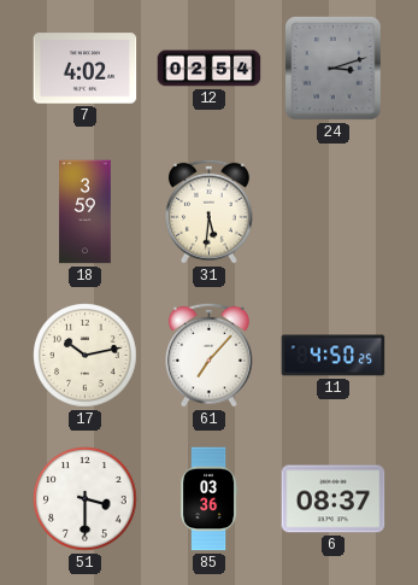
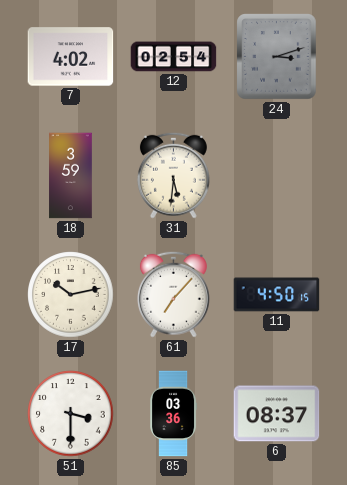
11: 4:50:25 -> 4:50:15 (277, 295)
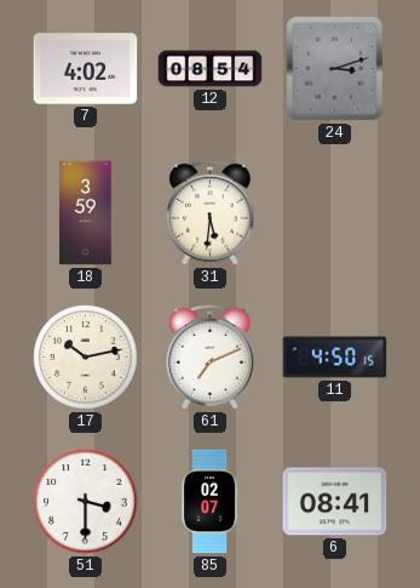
12: 02:54 -> 08:54 (211, 69)
61: 7:07 -> 7:11 (209, 356)
85: 03:36 -> 02:07 (211, 502)
6: 08:37 -> 08:41 (335, 502)
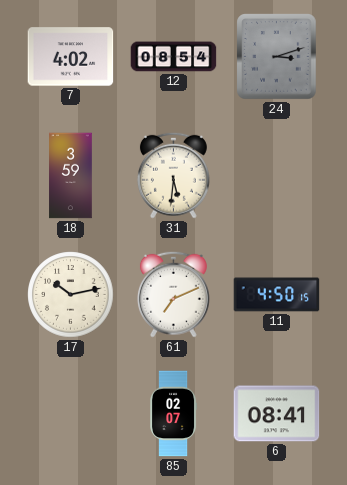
51: 3:30 -> none (86, 502)
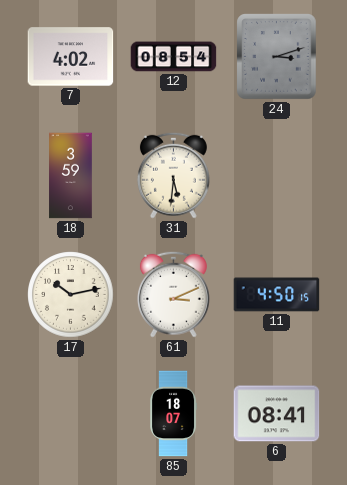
61: 7:11 -> 3:11 (173, 294)
85: 02:07 -> 18:07 (174, 414)
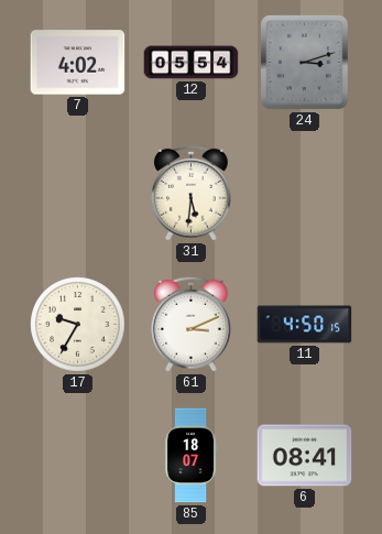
12: 08:54 -> 05:54 (192, 63)
18: 3:59 -> none (71, 176)
17: 10:13 -> 9:35 (78, 325)
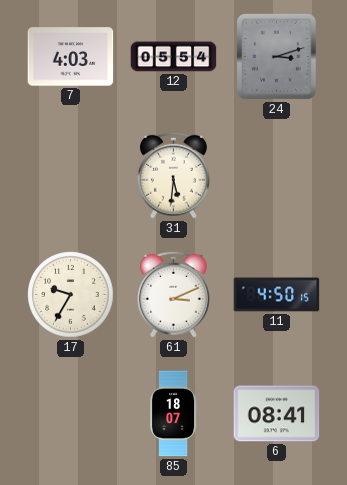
7: 4:02 -> 4:03 (71, 57)
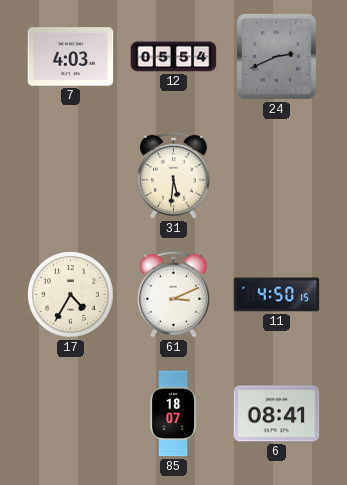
24: 3:12 -> 2:41 (277, 57)
17: 9:35 -> 4:35 (71, 295)
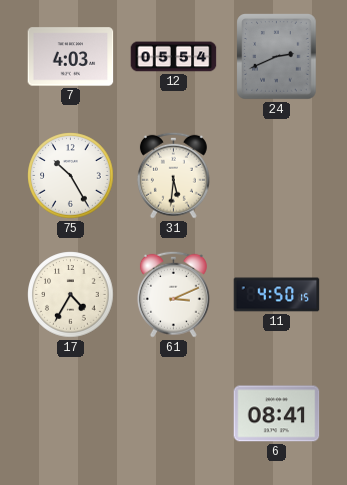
75: none -> 10:25 (71, 176)
85: 18:07 -> none (174, 414)
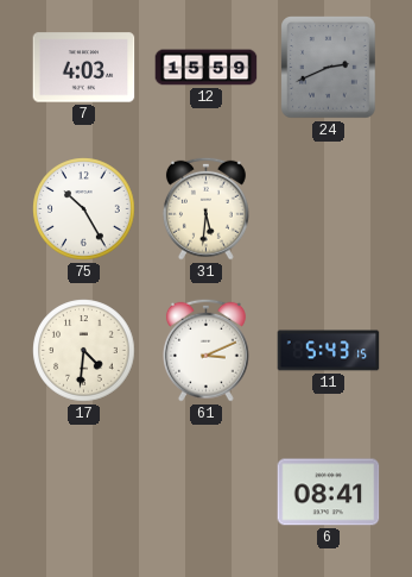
12: 05:54 -> 15:59 (207, 68)
17: 4:35 -> 4:31 (84, 351)
11: 4:50 -> 5:43 (329, 351)
